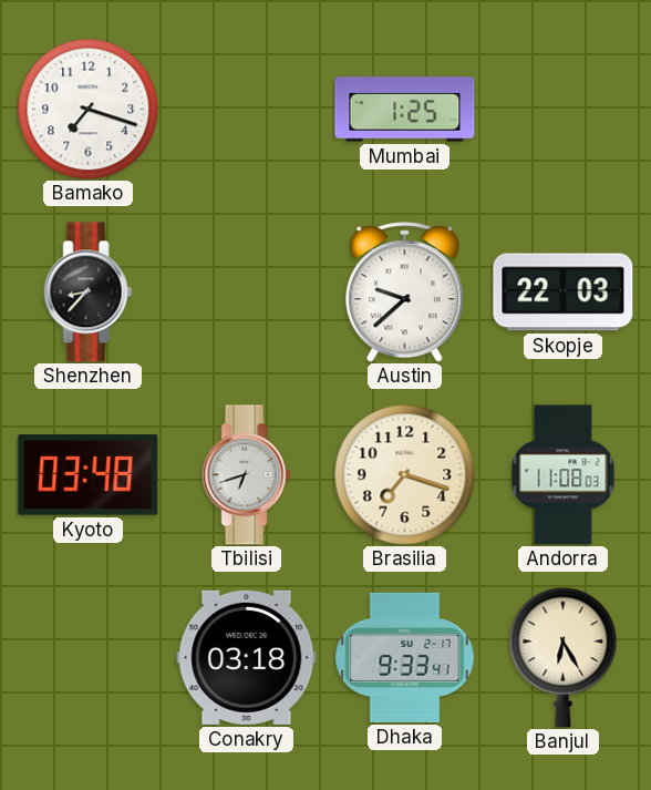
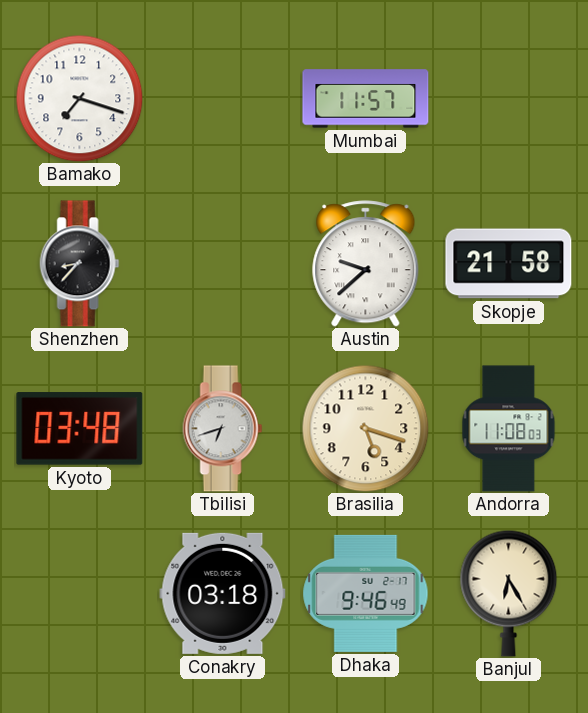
Mumbai: 1:25 -> 11:57 (366, 99)
Skopje: 22:03 -> 21:58 (509, 264)
Brasilia: 7:18 -> 5:18 (365, 428)
Dhaka: 9:33 -> 9:46 (366, 593)
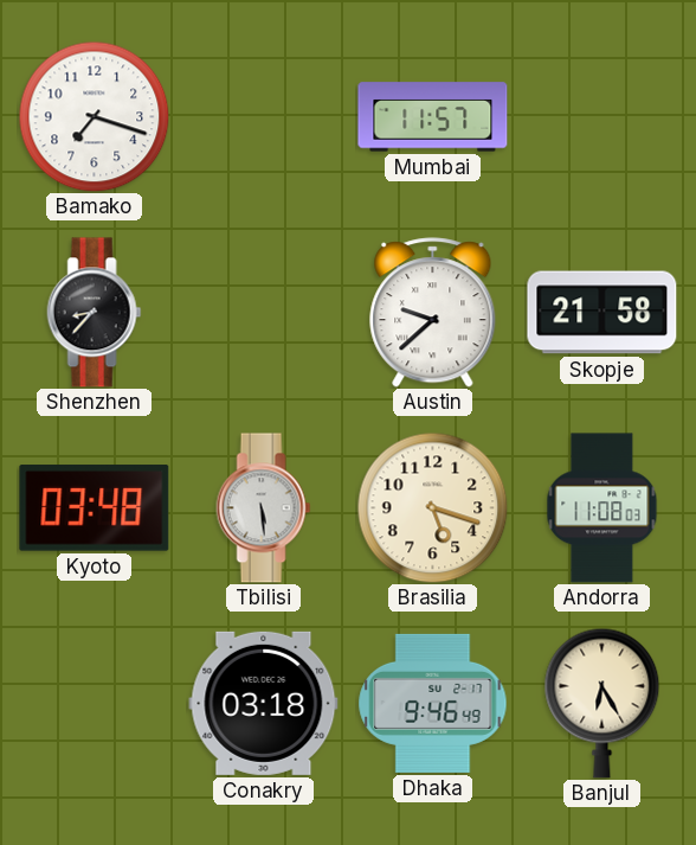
Tbilisi: 6:42 -> 5:29 (264, 508)
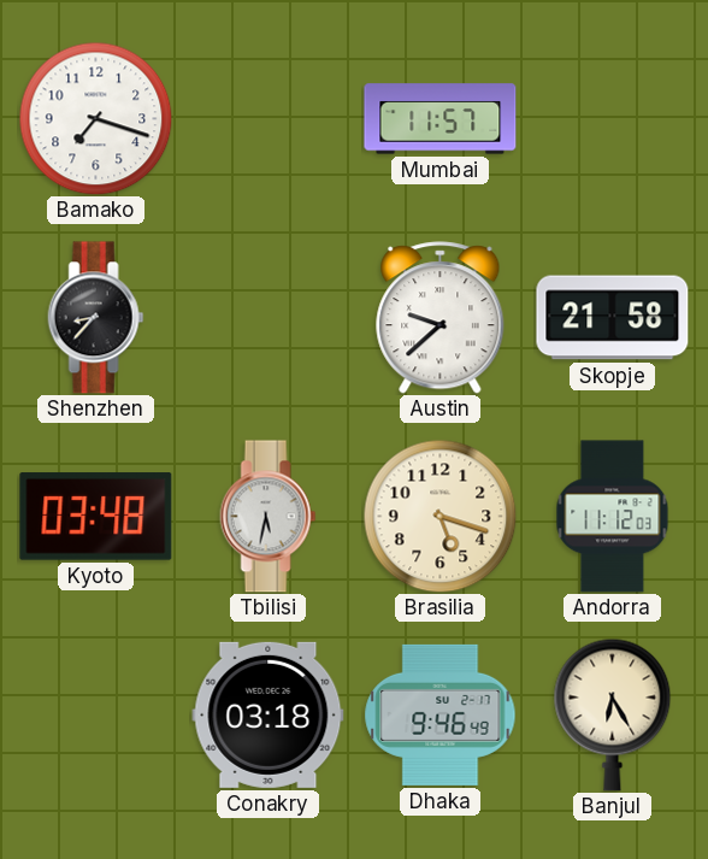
Tbilisi: 5:29 -> 5:32 (269, 517)
Andorra: 11:08 -> 11:12 (613, 517)
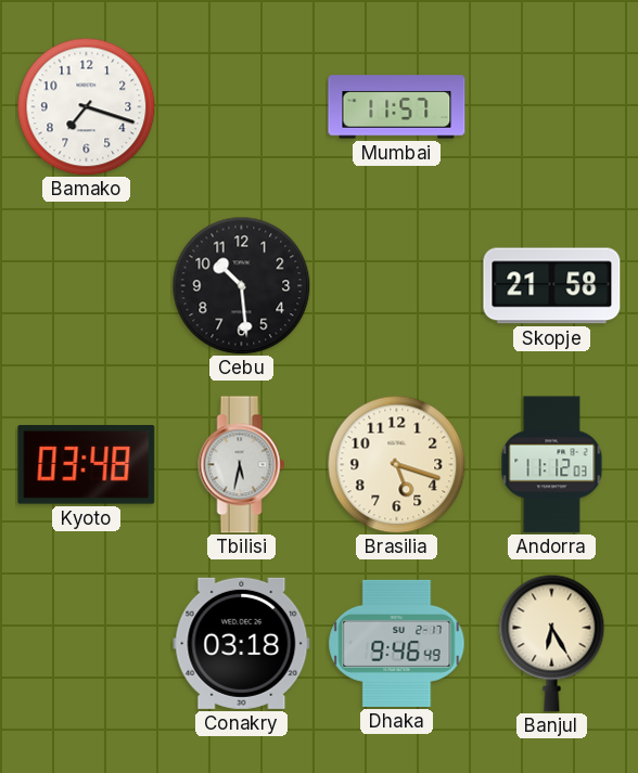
Shenzhen: 8:37 -> none (96, 318)
Cebu: none -> 10:29 (241, 285)
Austin: 9:38 -> none (441, 318)
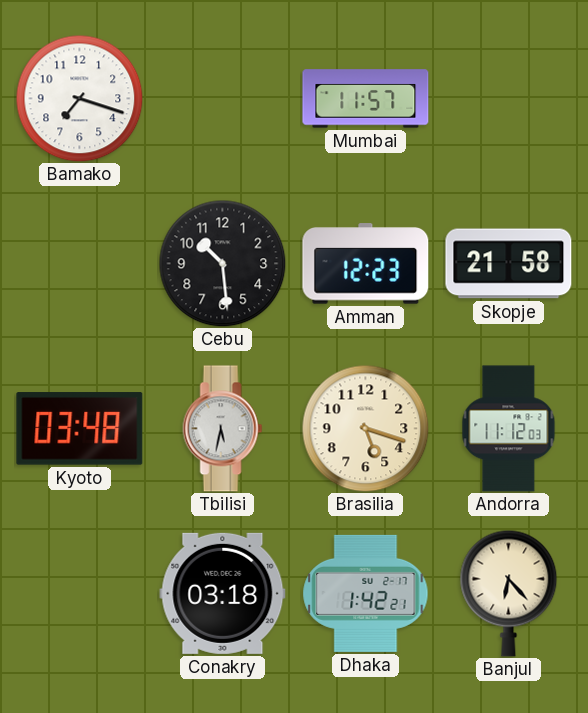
Amman: none -> 12:23 (366, 264)
Dhaka: 9:46 -> 1:42 (366, 593)
Banjul: 6:25 -> 6:23 (509, 593)
